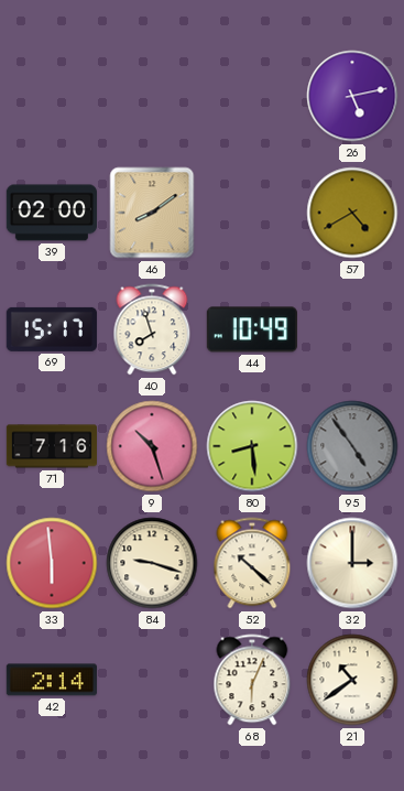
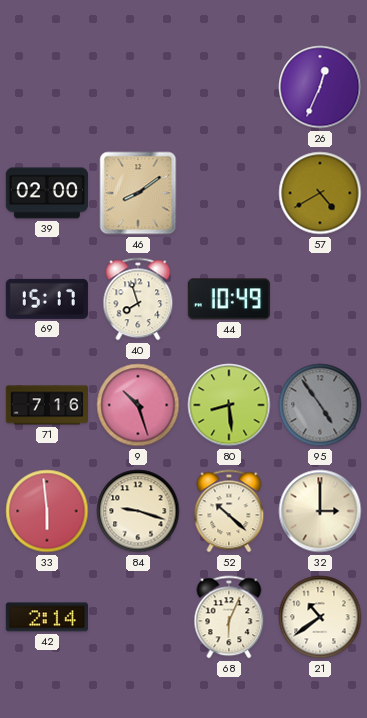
26: 5:13 -> 12:34 (320, 87)
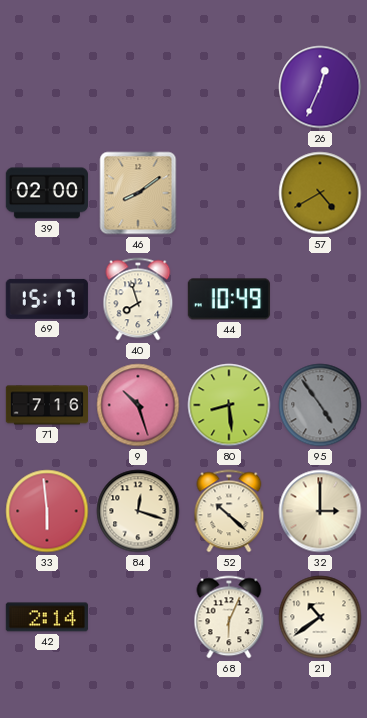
84: 9:18 -> 12:18 (138, 511)
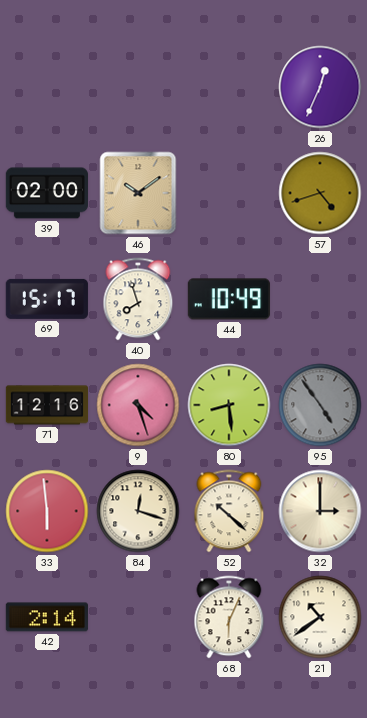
46: 8:09 -> 10:09 (138, 193)
57: 4:40 -> 4:42 (320, 193)
71: 7:16 -> 12:16 (46, 405)
9: 10:27 -> 4:27 (138, 405)
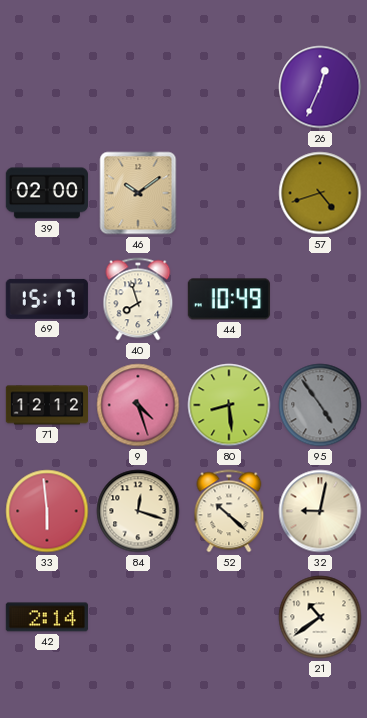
71: 12:16 -> 12:12 (46, 405)
32: 3:00 -> 9:02 (320, 511)
68: 6:04 -> none (229, 617)
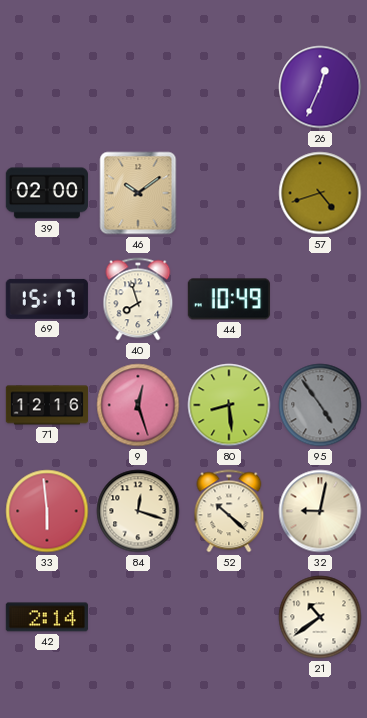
71: 12:12 -> 12:16 (46, 405)
9: 4:27 -> 12:27 (138, 405)
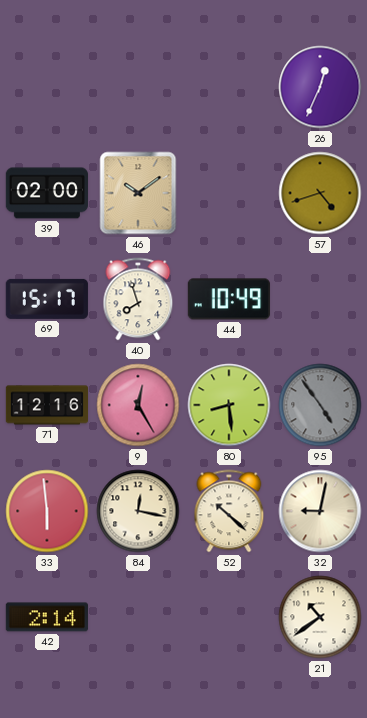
9: 12:27 -> 12:25 (138, 405)
84: 12:18 -> 12:17 (138, 511)
